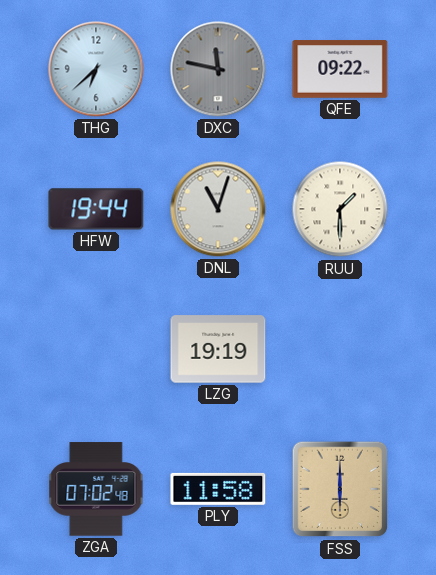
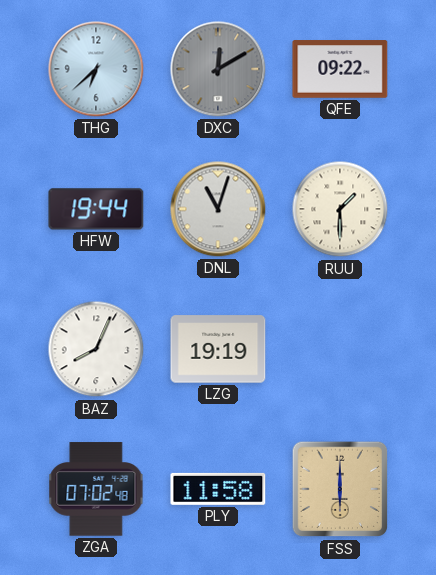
DXC: 11:47 -> 12:10 (218, 69)
BAZ: none -> 8:04 (96, 349)
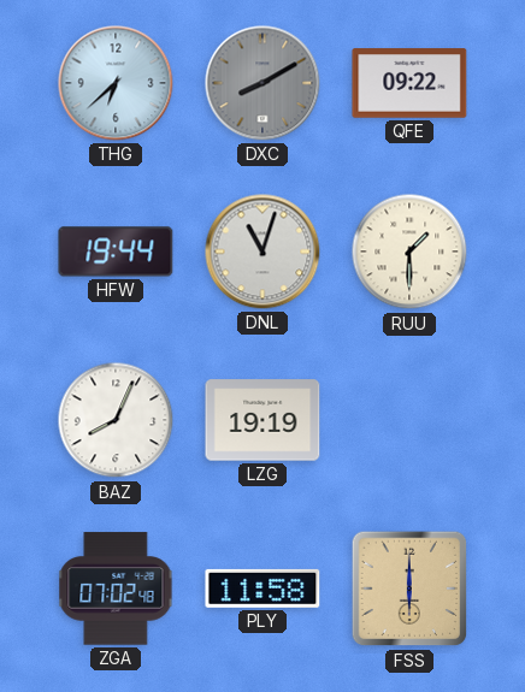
DXC: 12:10 -> 8:10 (262, 83)
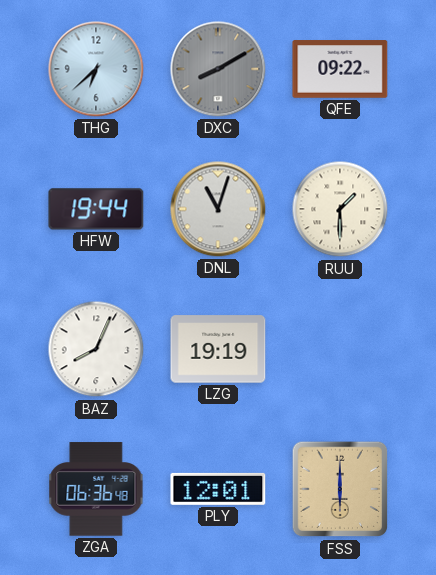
ZGA: 07:02 -> 06:36 (96, 489)
PLY: 11:58 -> 12:01 (218, 489)
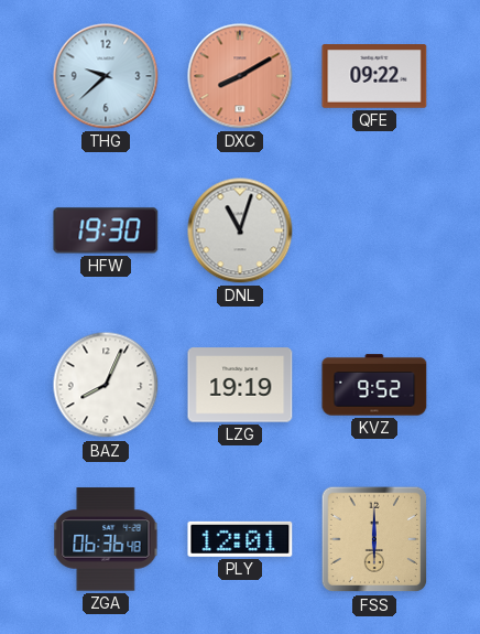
THG: 6:38 -> 9:38 (106, 76)
DXC dial: grey -> salmon (240, 76)
HFW: 19:44 -> 19:30 (106, 230)
RUU: 1:30 -> none (340, 209)
KVZ: none -> 9:52 (374, 385)
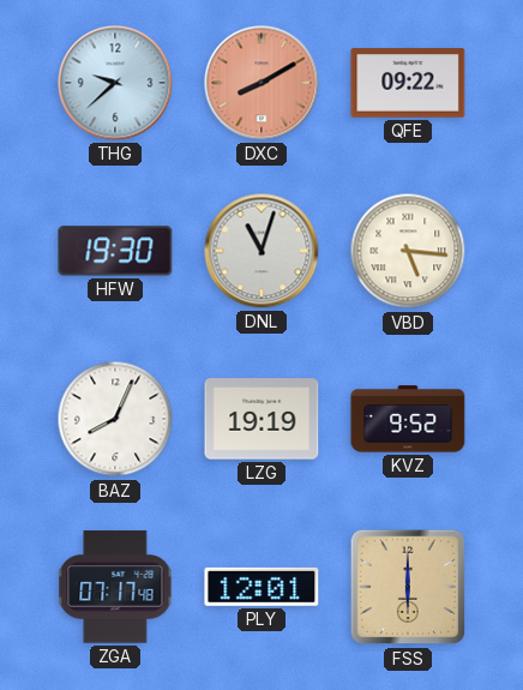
VBD: none -> 5:16 (408, 251)
ZGA: 06:36 -> 07:17 (115, 587)
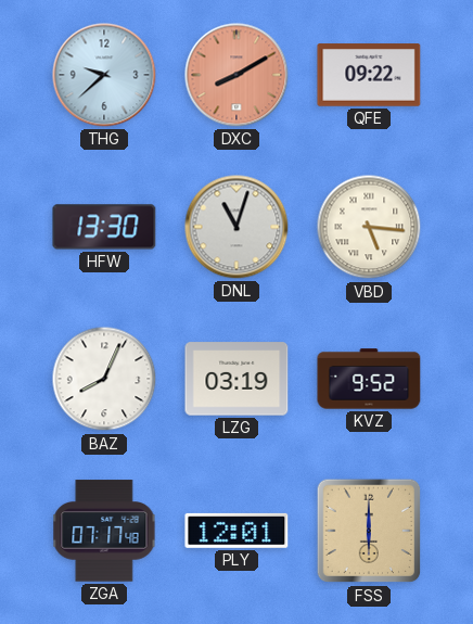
HFW: 19:30 -> 13:30 (104, 227)
LZG: 19:19 -> 03:19 (237, 379)
